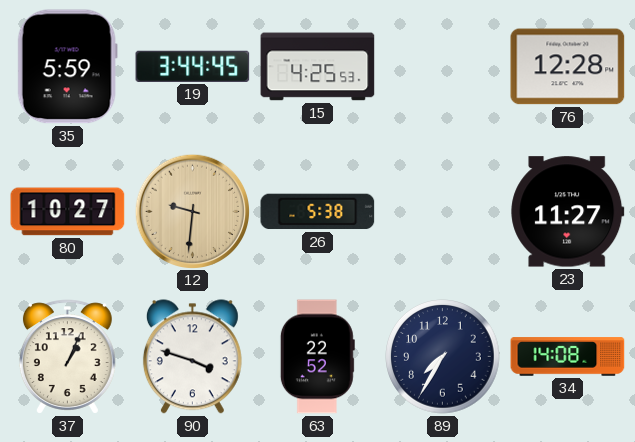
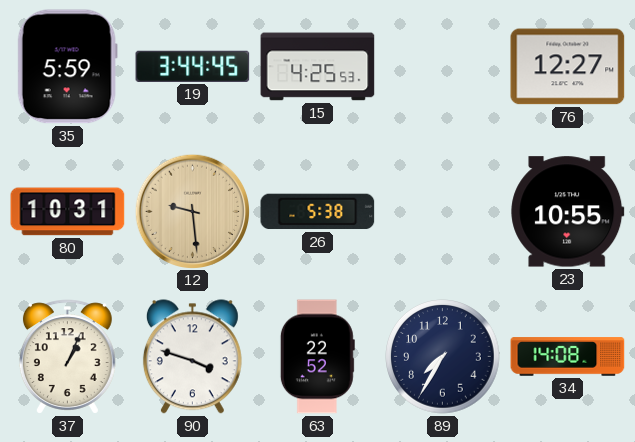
76: 12:28 -> 12:27 (568, 67)
80: 10:27 -> 10:31 (68, 212)
12: 9:31 -> 9:29 (192, 211)
23: 11:27 -> 10:55 (568, 212)
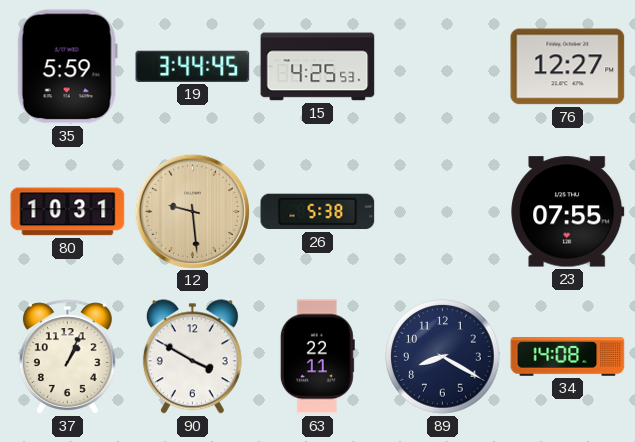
23: 10:55 -> 07:55 (568, 212)
90: 3:48 -> 3:50 (192, 357)
63: 22:52 -> 22:11 (317, 357)
89: 7:35 -> 8:20 (443, 357)
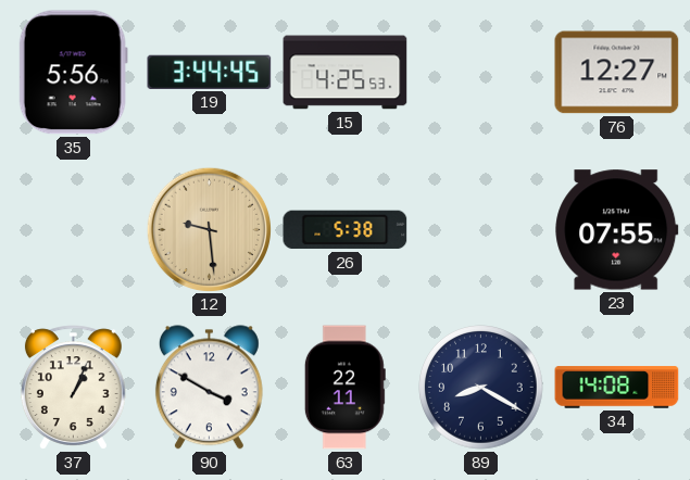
35: 5:59 -> 5:56 (73, 73)
80: 10:31 -> none (68, 212)
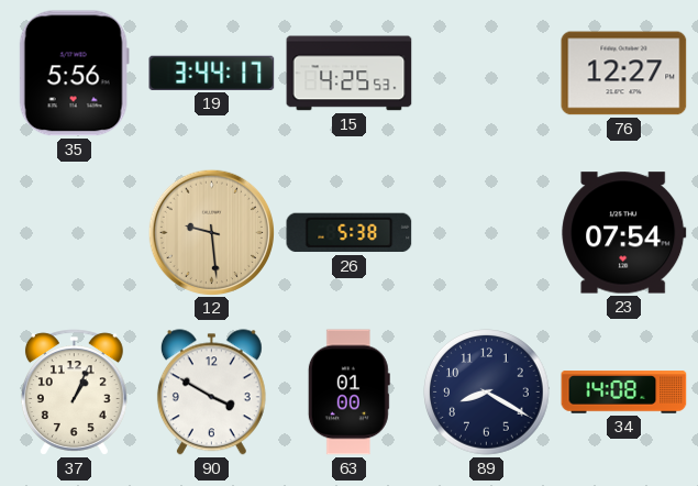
19: 3:44:45 -> 3:44:17 (212, 73)
23: 07:55 -> 07:54 (624, 233)
63: 22:11 -> 01:00 (348, 393)
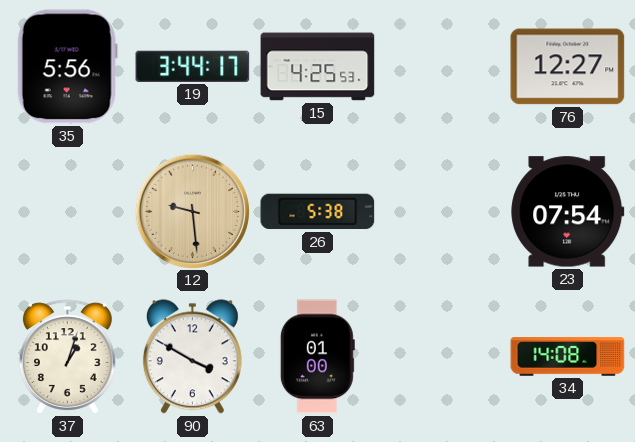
37: 1:04 -> 1:03 (67, 357)
89: 8:20 -> none (487, 393)
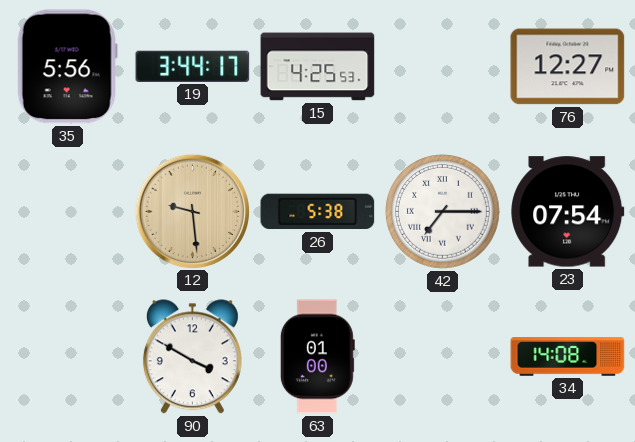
42: none -> 7:15 (443, 212)
37: 1:03 -> none (67, 357)
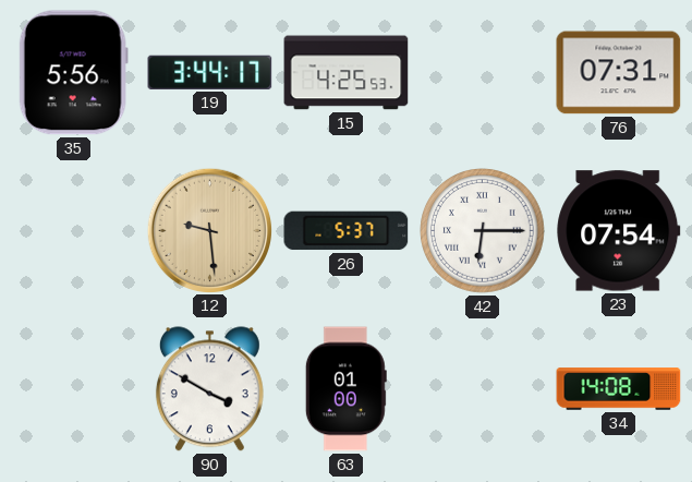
76: 12:27 -> 07:31 (619, 73)
26: 5:38 -> 5:37 (347, 231)
42: 7:15 -> 6:15 (483, 231)
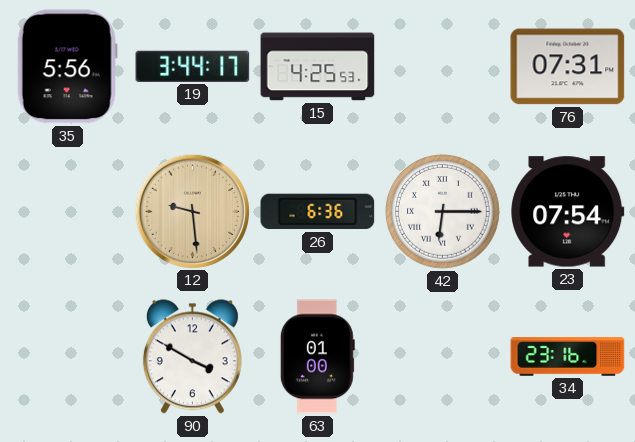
26: 5:37 -> 6:36 (318, 212)
34: 14:08 -> 23:16 (568, 357)
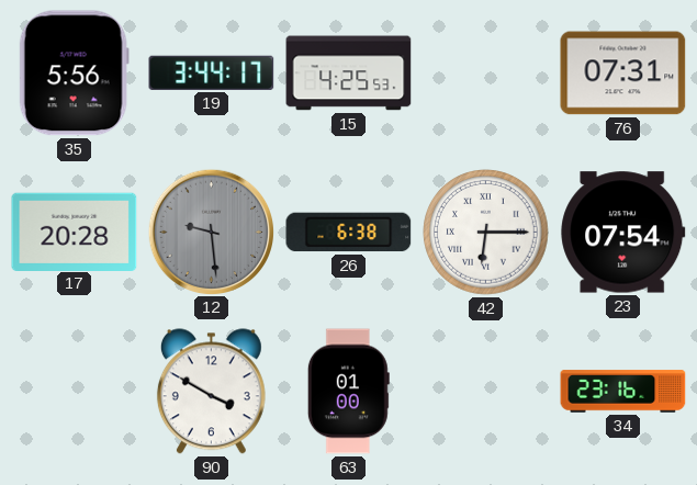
17: none -> 20:28 (75, 232)
12 dial: champagne -> grey (211, 232)
26: 6:36 -> 6:38 (349, 233)
